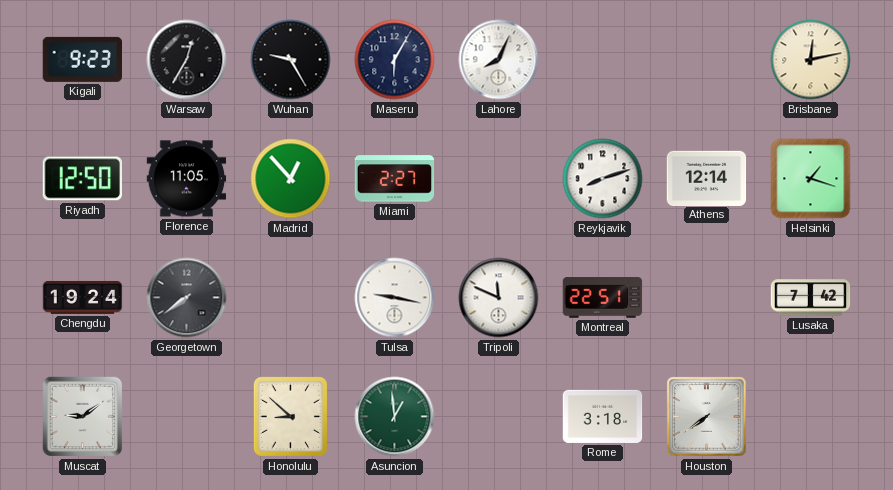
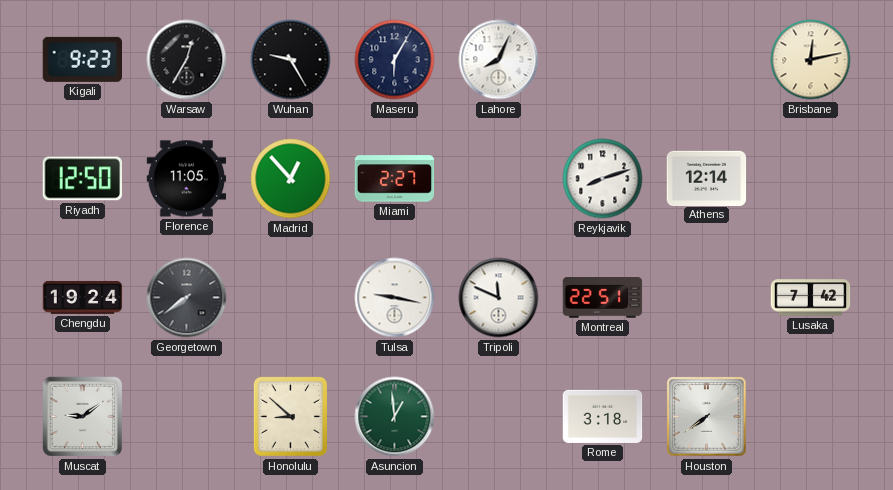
Helsinki: 1:18 -> none (811, 179)
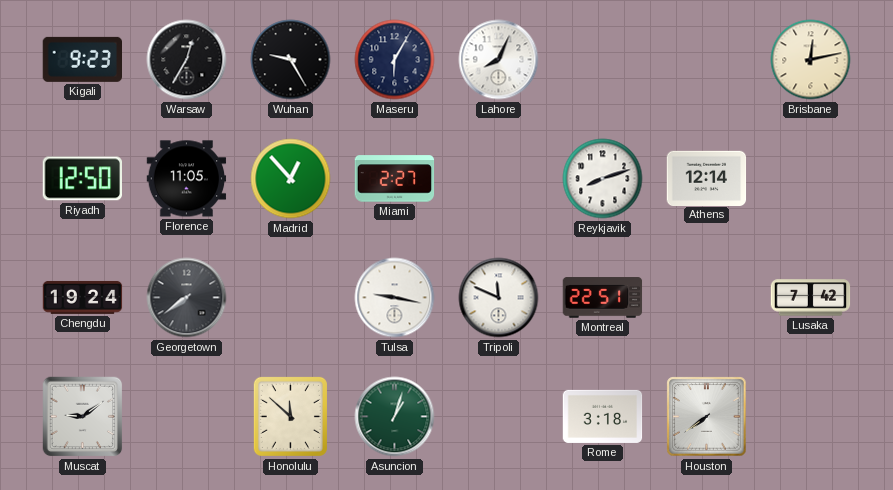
Honolulu: 8:52 -> 11:52 (290, 416)
Asuncion: 12:59 -> 1:03 (395, 417)
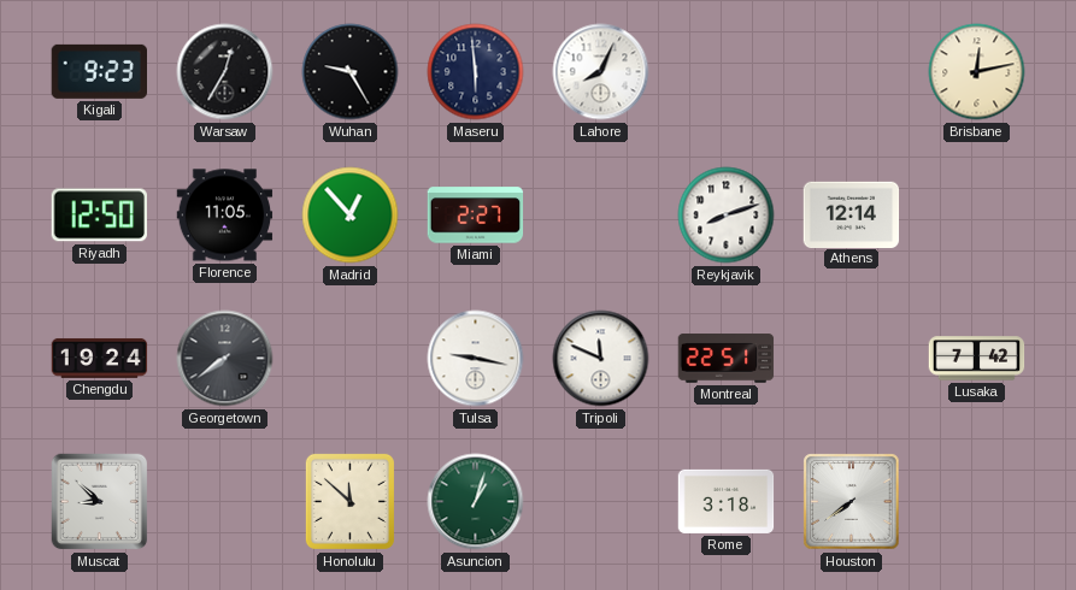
Maseru: 6:05 -> 5:59 (476, 72)
Muscat: 9:09 -> 8:52 (100, 502)
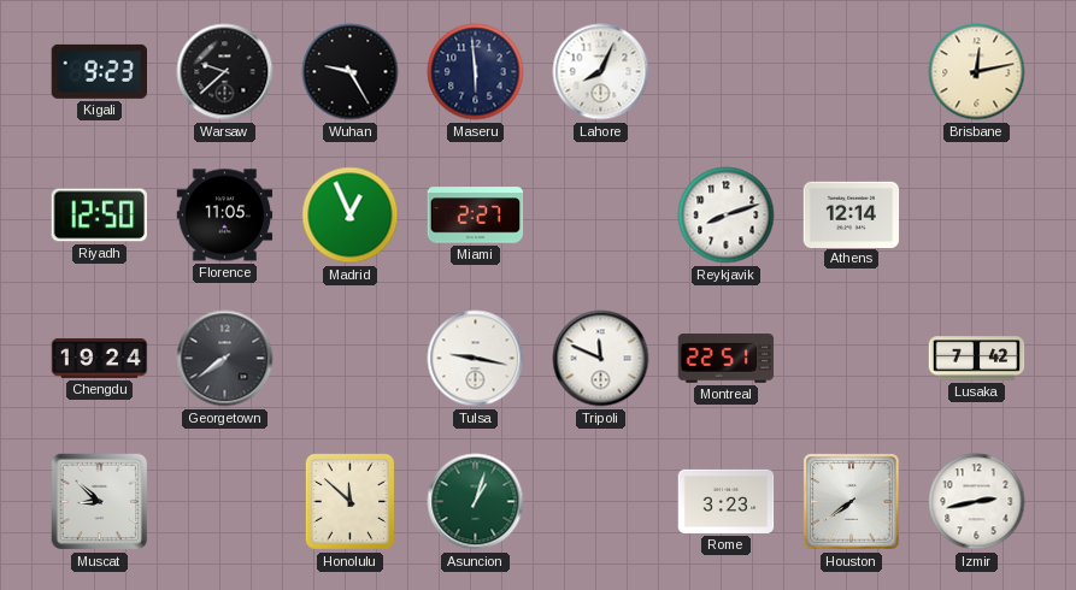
Warsaw: 12:35 -> 9:38 (225, 72)
Madrid: 12:53 -> 12:56 (351, 216)
Rome: 3:18 -> 3:23 (727, 501)
Izmir: none -> 2:43 (977, 502)
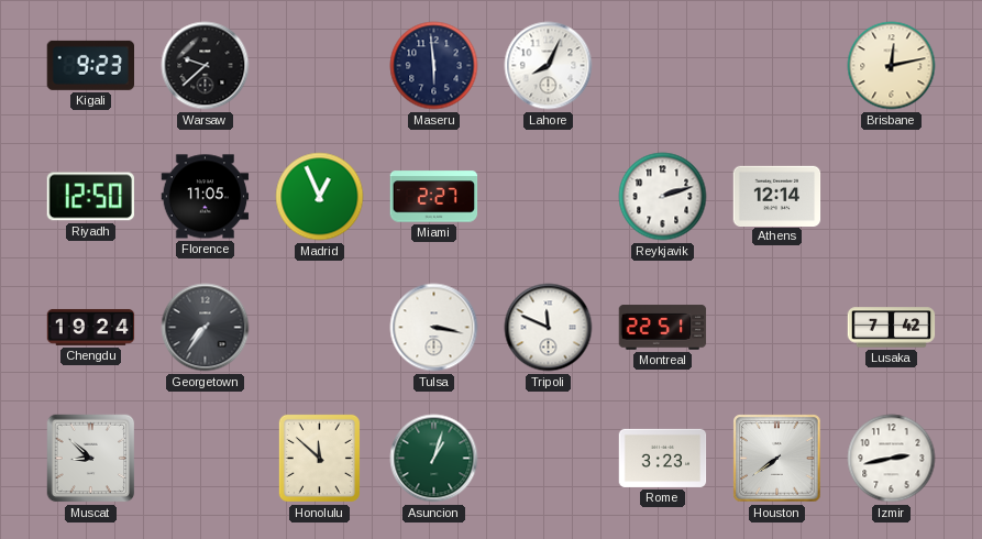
Wuhan: 9:25 -> none (351, 72)
Reykjavik: 8:12 -> 2:12 (663, 197)
Georgetown: 7:39 -> 7:36 (206, 328)
Tulsa: 9:17 -> 3:17 (434, 328)
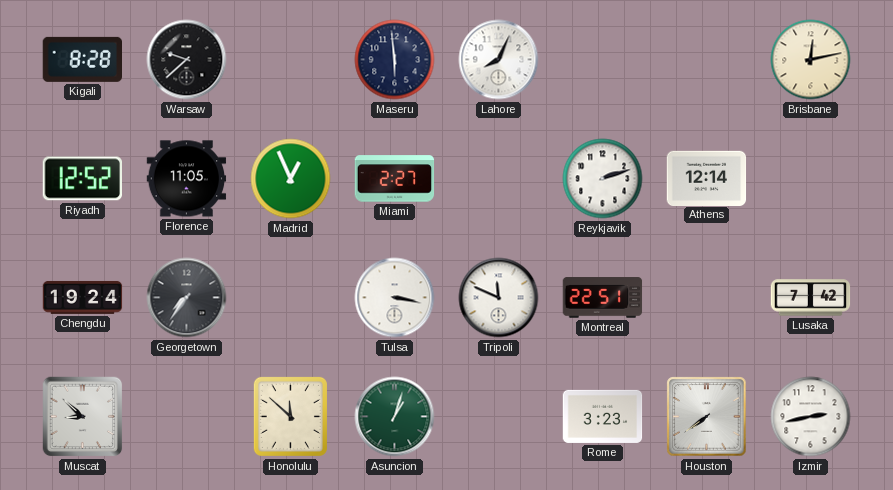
Kigali: 9:23 -> 8:28 (82, 59)
Riyadh: 12:50 -> 12:52 (82, 179)
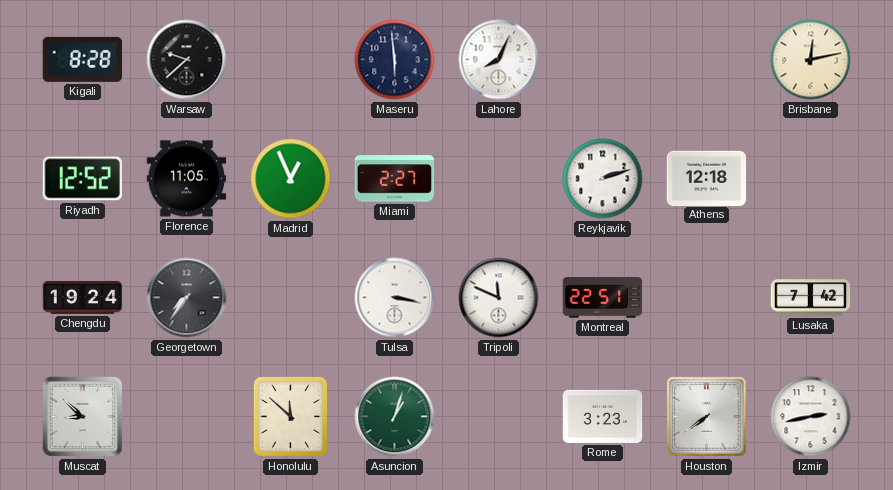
Athens: 12:14 -> 12:18 (707, 178)
